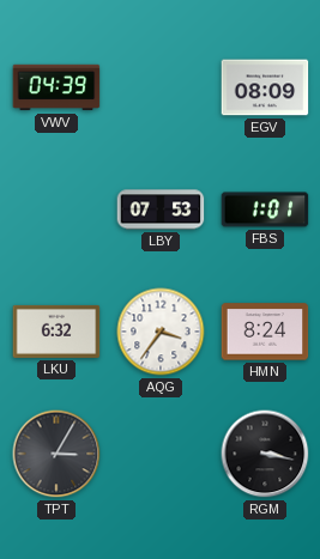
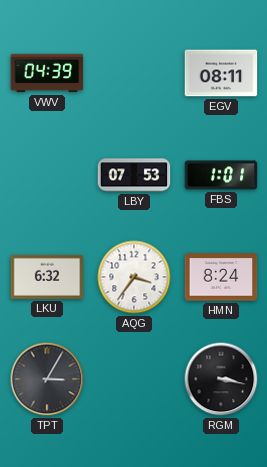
EGV: 08:09 -> 08:11 (221, 73)
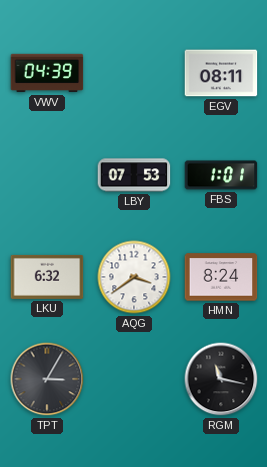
AQG: 3:36 -> 3:39 (134, 277)
RGM: 3:17 -> 11:17 (221, 379)
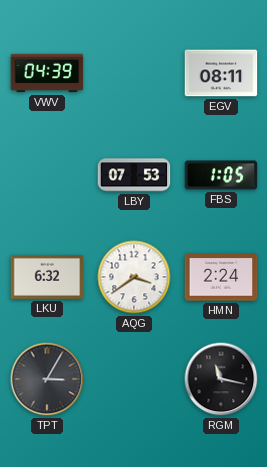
FBS: 1:01 -> 1:05 (221, 175)
HMN: 8:24 -> 2:24 (221, 277)
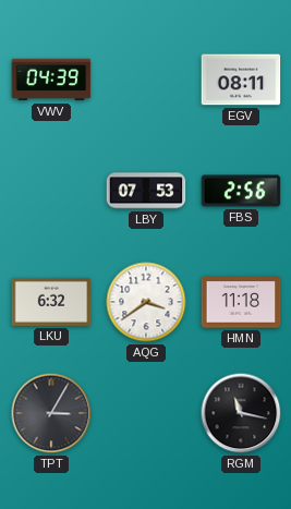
FBS: 1:05 -> 2:56 (241, 191)
HMN: 2:24 -> 11:18 (241, 302)
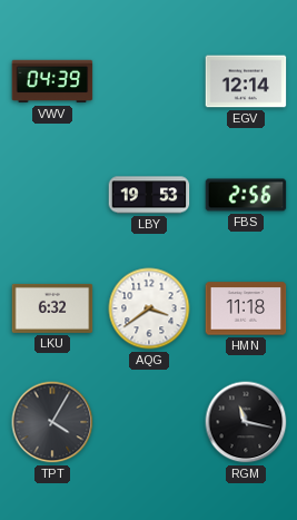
EGV: 08:11 -> 12:14 (246, 81)
LBY: 07:53 -> 19:53 (149, 195)
TPT: 3:05 -> 4:05 (52, 422)
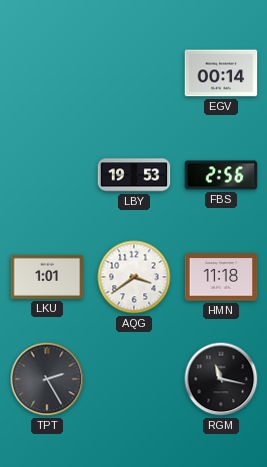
VWV: 04:39 -> none (52, 81)
EGV: 12:14 -> 00:14 (221, 73)
LKU: 6:32 -> 1:01 (47, 277)
TPT: 4:05 -> 2:25 (47, 379)
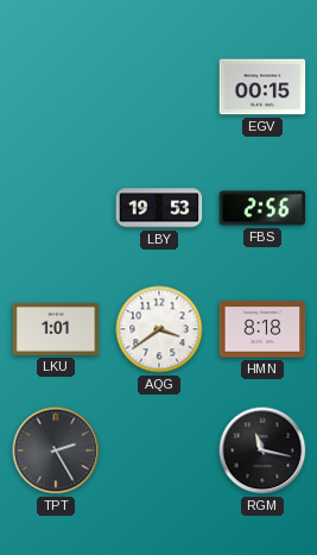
EGV: 00:14 -> 00:15 (262, 87)
HMN: 11:18 -> 8:18 (262, 329)
